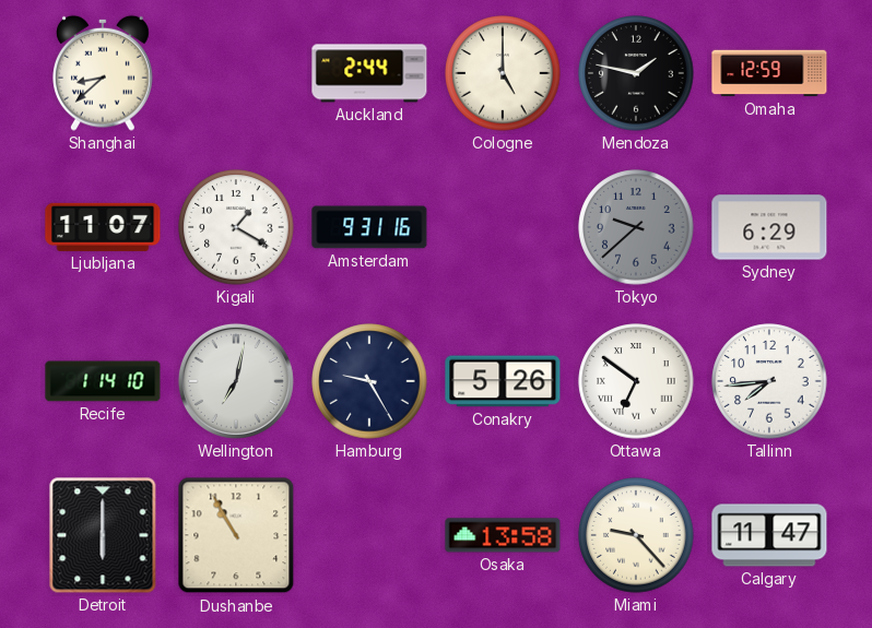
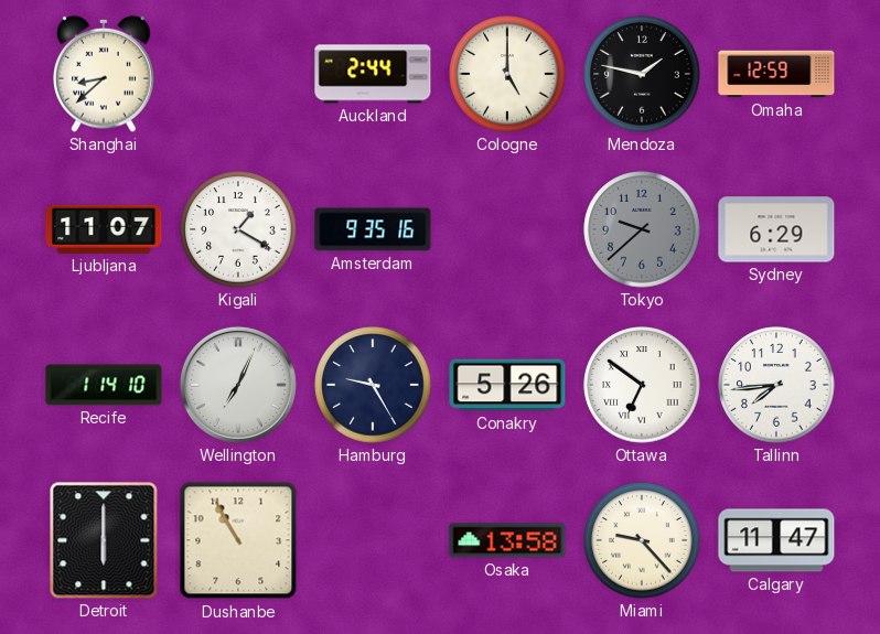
Amsterdam: 9:31 -> 9:35 (373, 229)
Wellington: 7:02 -> 7:04 (238, 385)
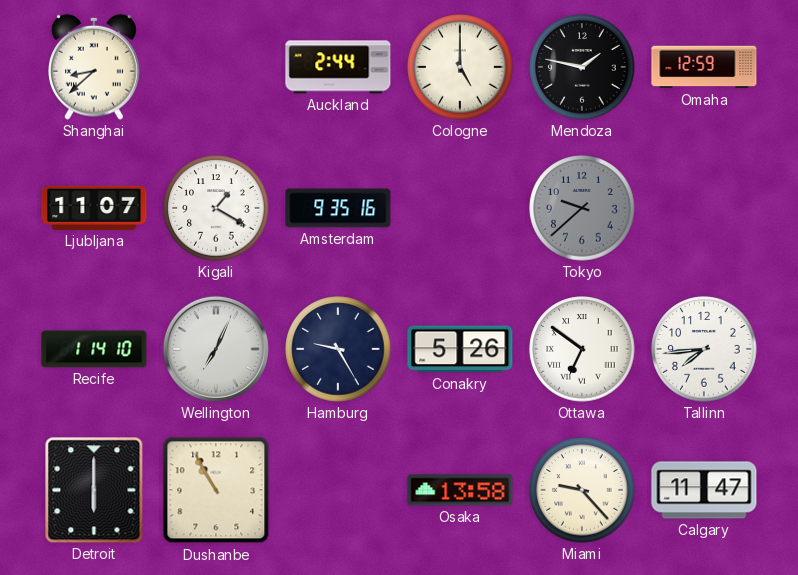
Sydney: 6:29 -> none (776, 229)
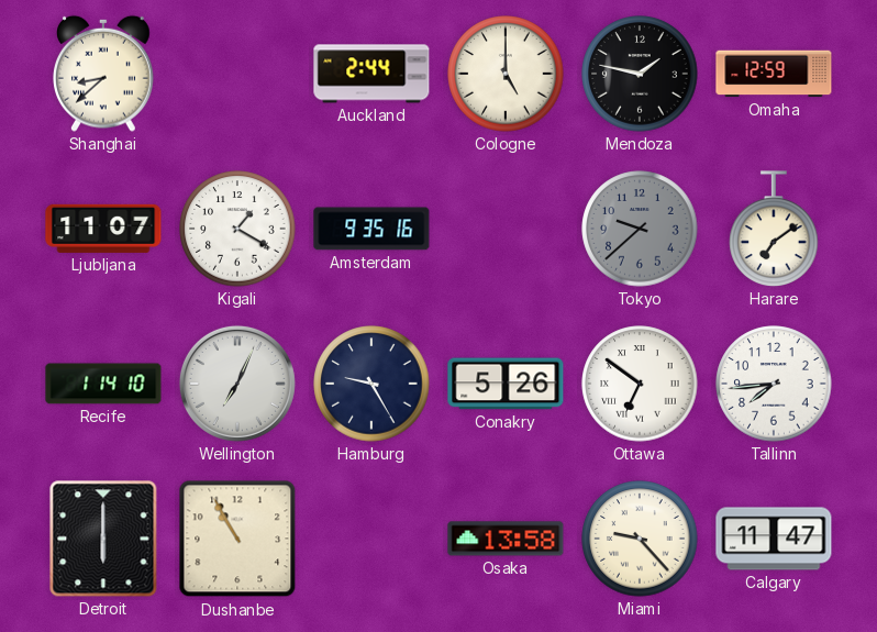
Harare: none -> 7:09 (774, 229)
